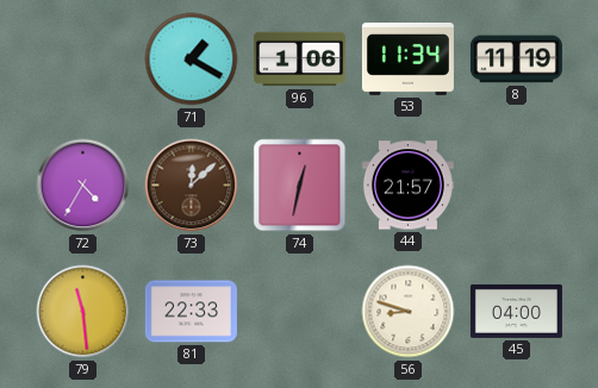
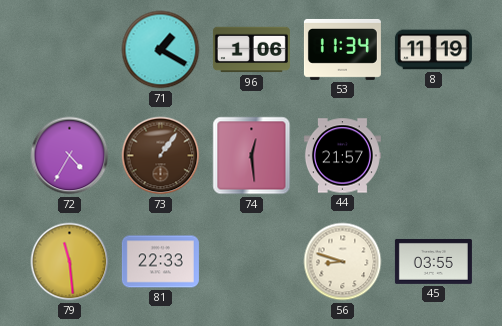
73: 12:08 -> 1:06 (161, 156)
74: 12:32 -> 12:29 (252, 156)
45: 04:00 -> 03:55 (433, 261)
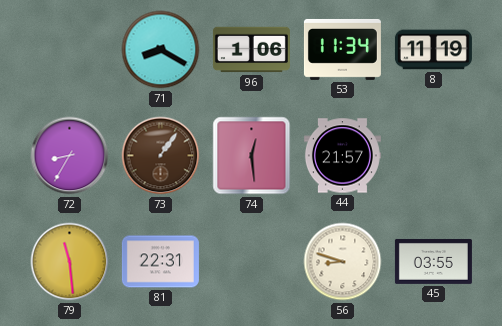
71: 1:20 -> 8:20 (161, 50)
72: 4:35 -> 8:35 (70, 156)
81: 22:33 -> 22:31 (160, 262)
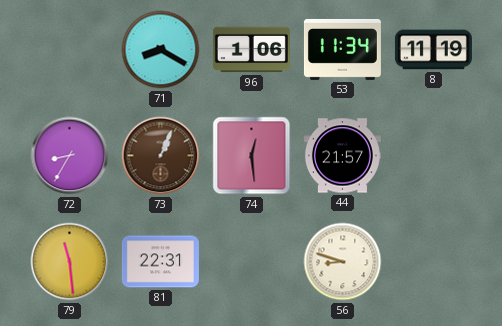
73: 1:06 -> 1:04 (161, 156)
45: 03:55 -> none (433, 261)
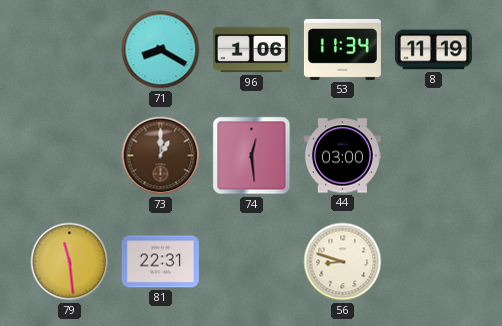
72: 8:35 -> none (70, 156)
73: 1:04 -> 1:00 (161, 156)
44: 21:57 -> 03:00 (342, 156)
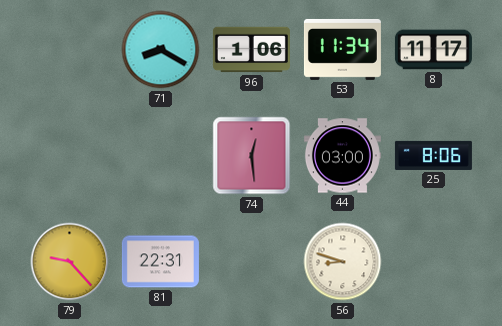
8: 11:19 -> 11:17 (433, 50)
73: 1:00 -> none (161, 156)
25: none -> 8:06 (433, 155)
79: 11:29 -> 9:23 (70, 262)
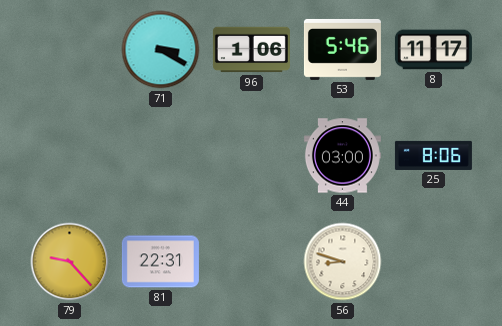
71: 8:20 -> 3:20 (161, 50)
53: 11:34 -> 5:46 (342, 49)
74: 12:29 -> none (252, 156)
